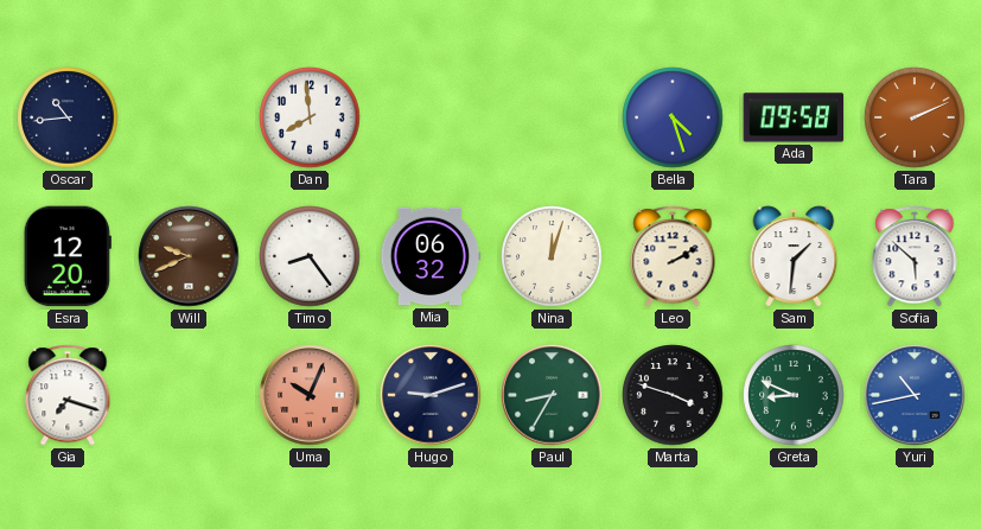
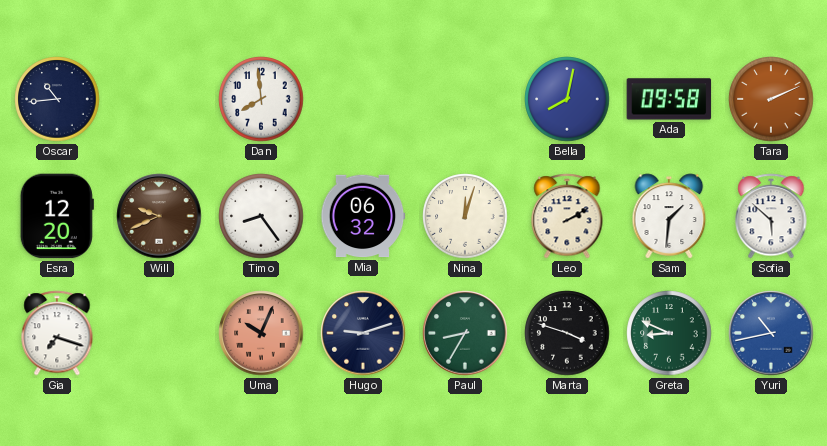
Bella: 4:27 -> 8:02 (567, 99)
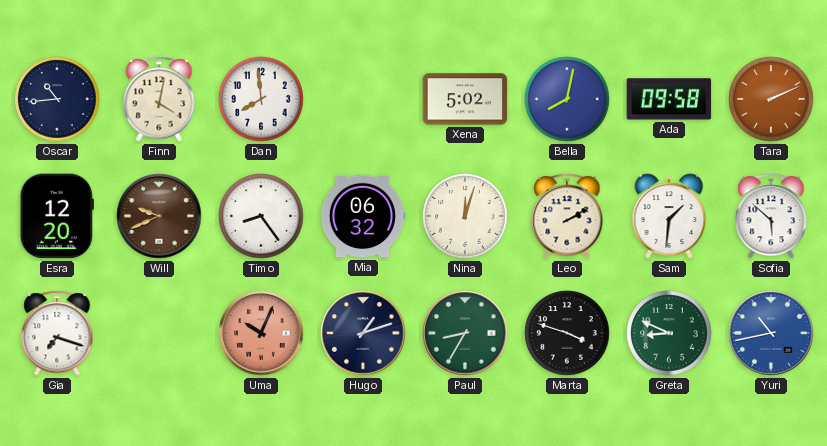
Finn: none -> 4:02 (159, 99)
Xena: none -> 5:02 (465, 99)
Hugo: 9:12 -> 1:12 (363, 333)
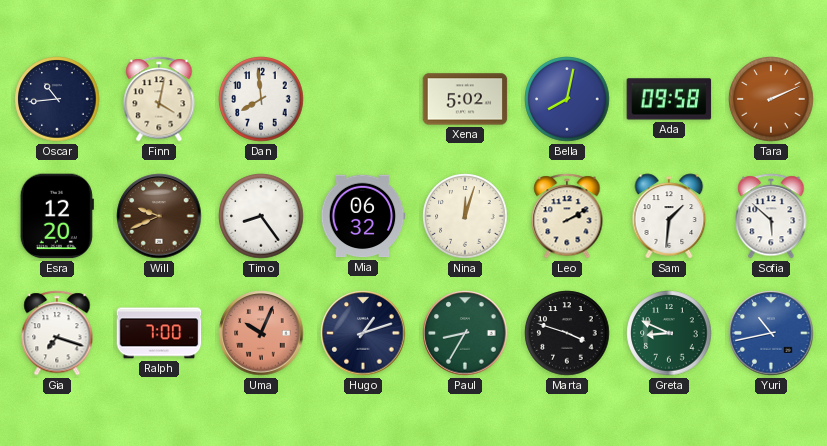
Ralph: none -> 7:00 (159, 333)
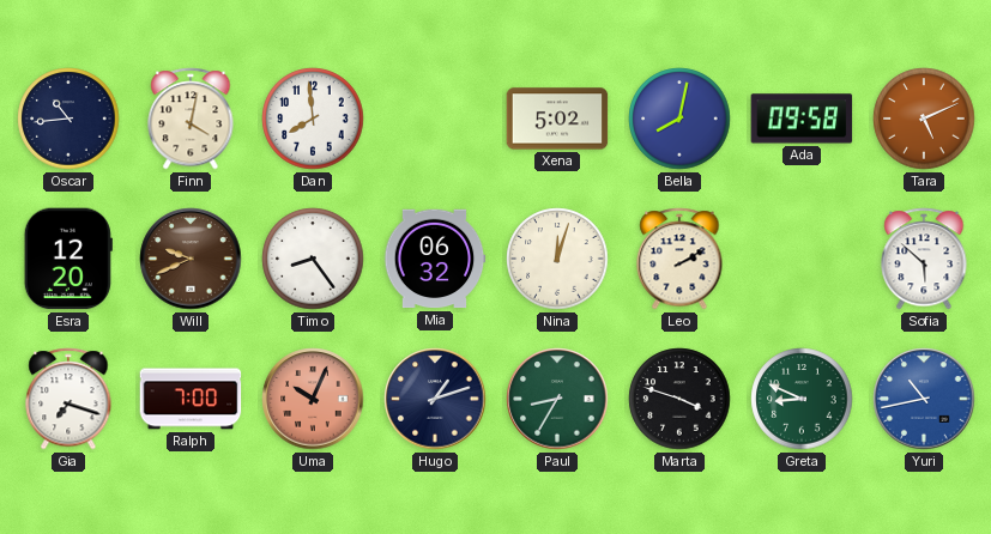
Tara: 2:11 -> 5:11 (924, 119)
Sam: 1:31 -> none (669, 216)
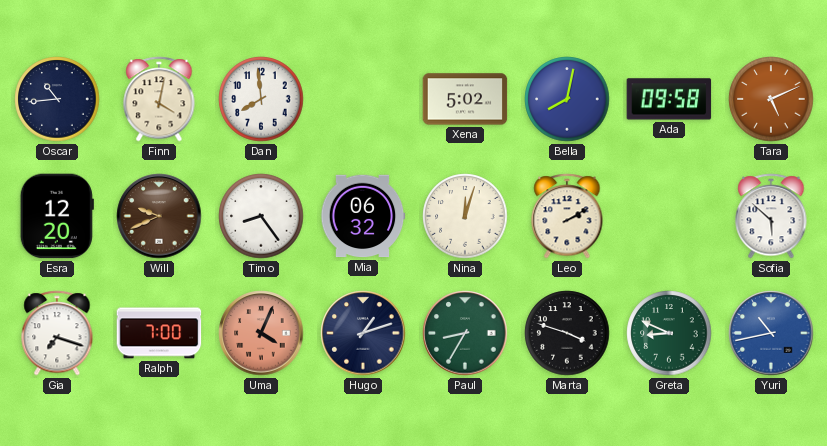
Uma: 10:04 -> 4:04 (261, 333)
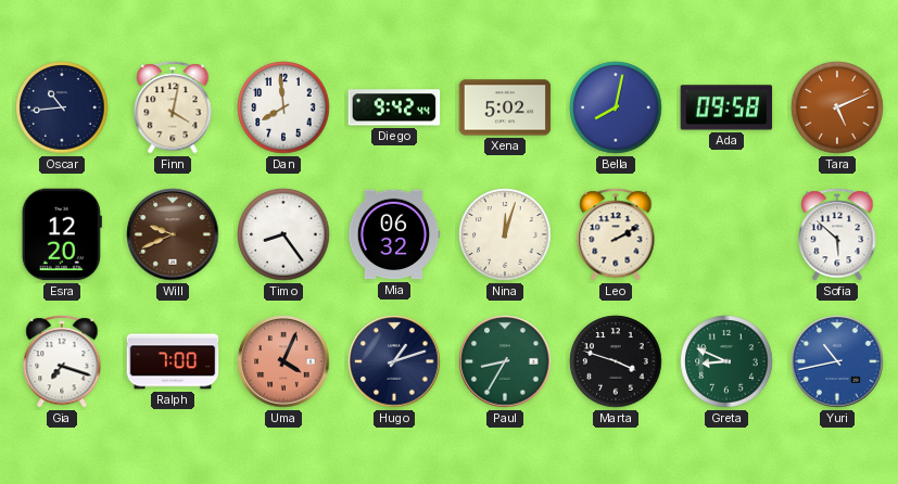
Diego: none -> 9:42 (394, 107)
